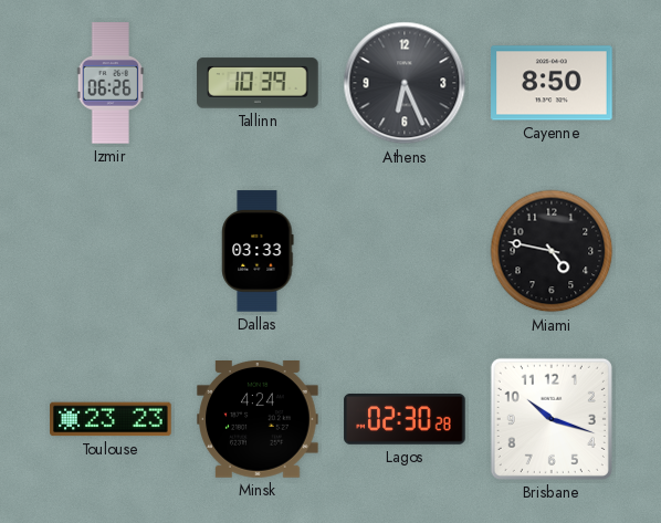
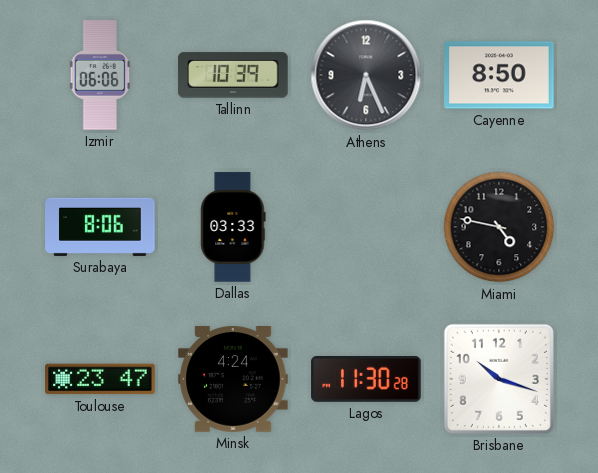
Izmir: 06:26 -> 06:06 (100, 75)
Surabaya: none -> 8:06 (100, 227)
Toulouse: 23:23 -> 23:47 (100, 379)
Lagos: 02:30 -> 11:30 (366, 380)
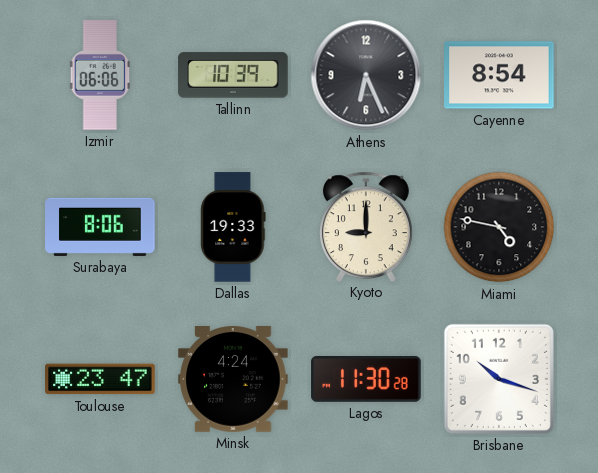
Cayenne: 8:50 -> 8:54 (499, 75)
Dallas: 03:33 -> 19:33 (233, 227)
Kyoto: none -> 9:00 (366, 226)
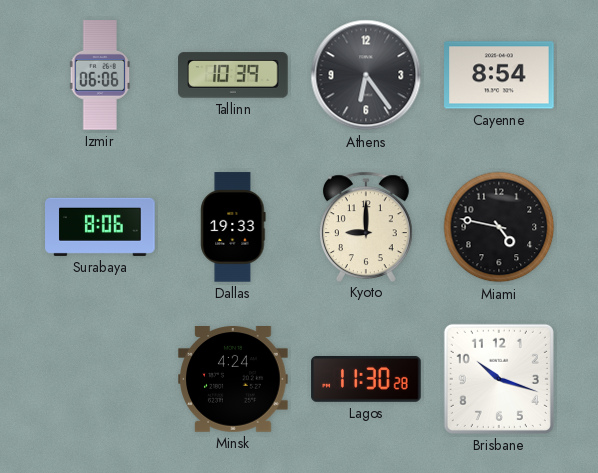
Athens: 6:26 -> 6:24 (366, 75)
Toulouse: 23:47 -> none (100, 379)
